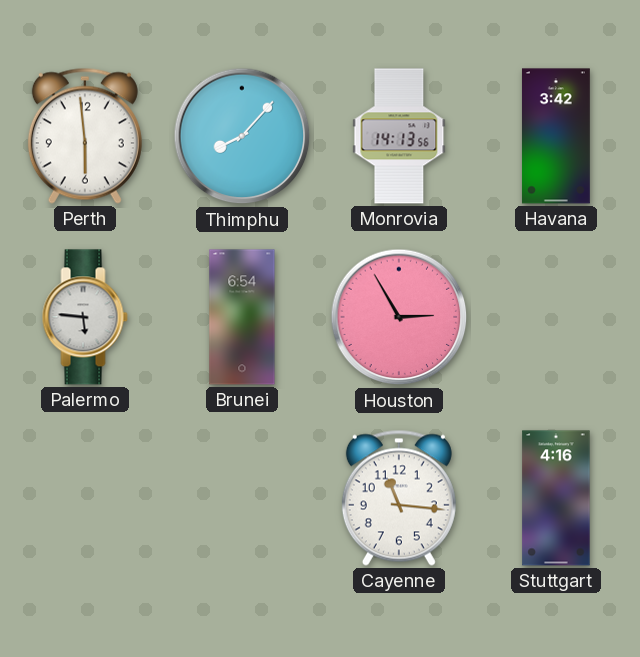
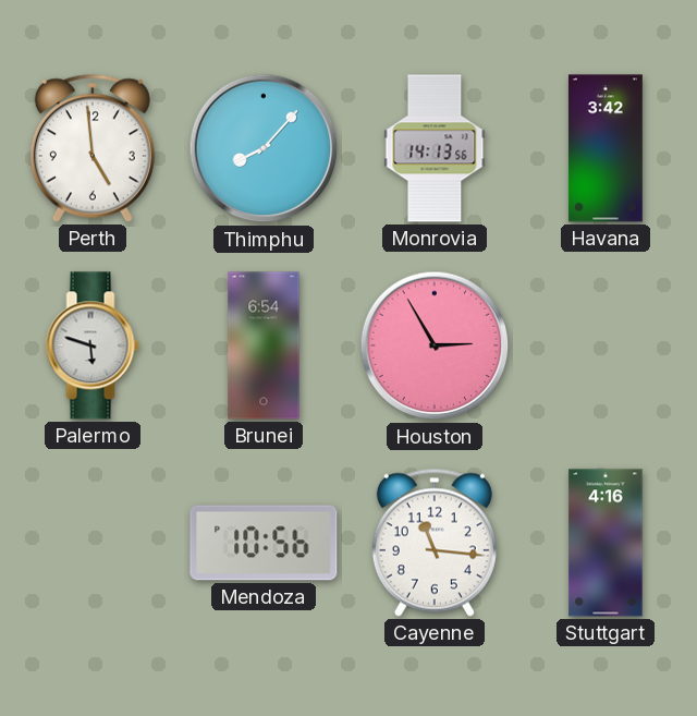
Perth: 5:59 -> 4:59 (93, 148)
Palermo: 5:46 -> 5:48 (93, 345)
Mendoza: none -> 10:56 (264, 543)
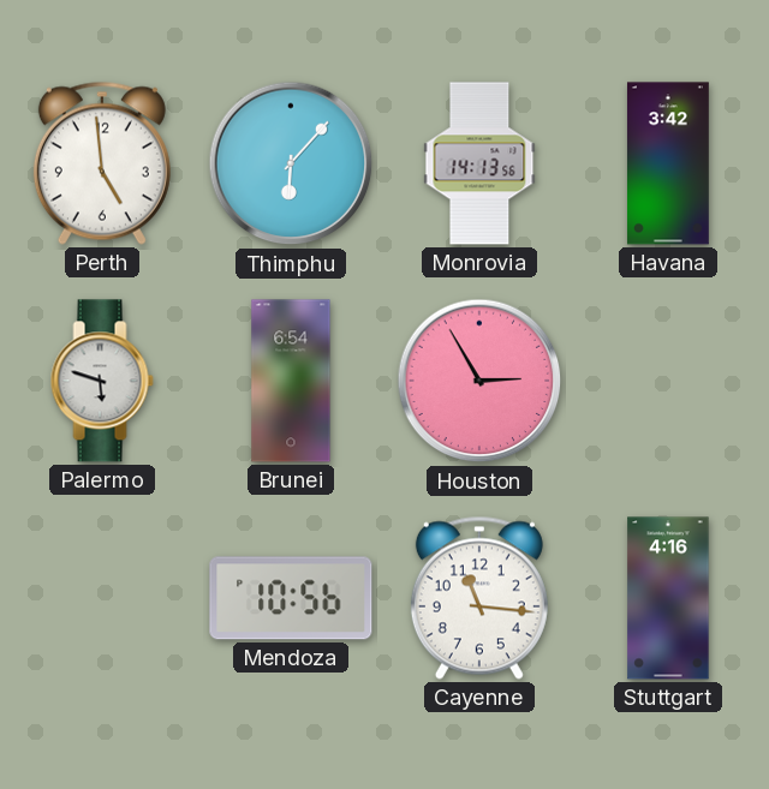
Thimphu: 8:07 -> 6:07 (291, 163)
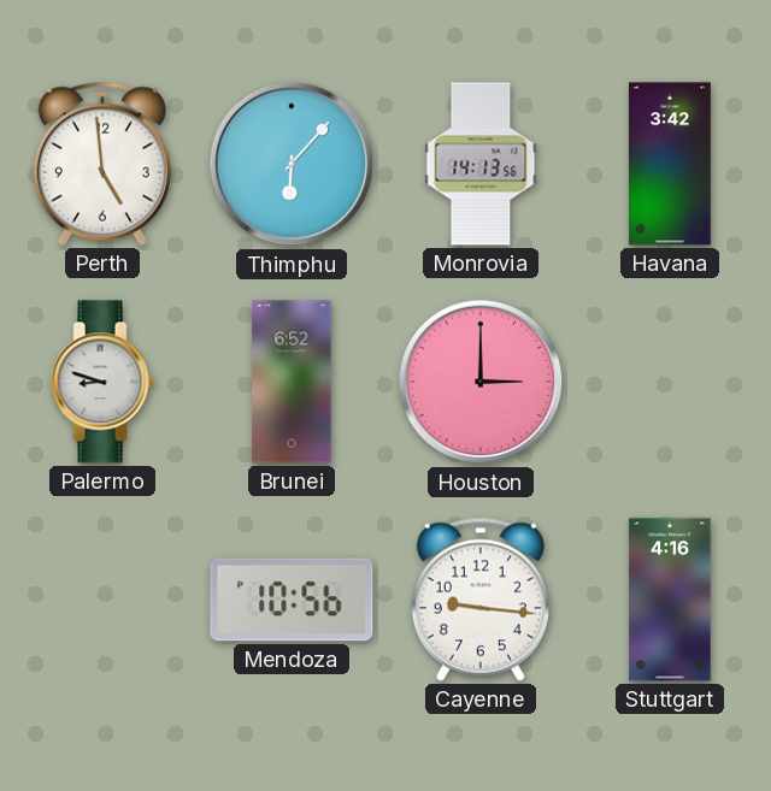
Palermo: 5:48 -> 8:48 (102, 382)
Brunei: 6:54 -> 6:52 (292, 382)
Houston: 2:55 -> 3:00 (481, 382)
Cayenne: 11:16 -> 9:16 (481, 600)
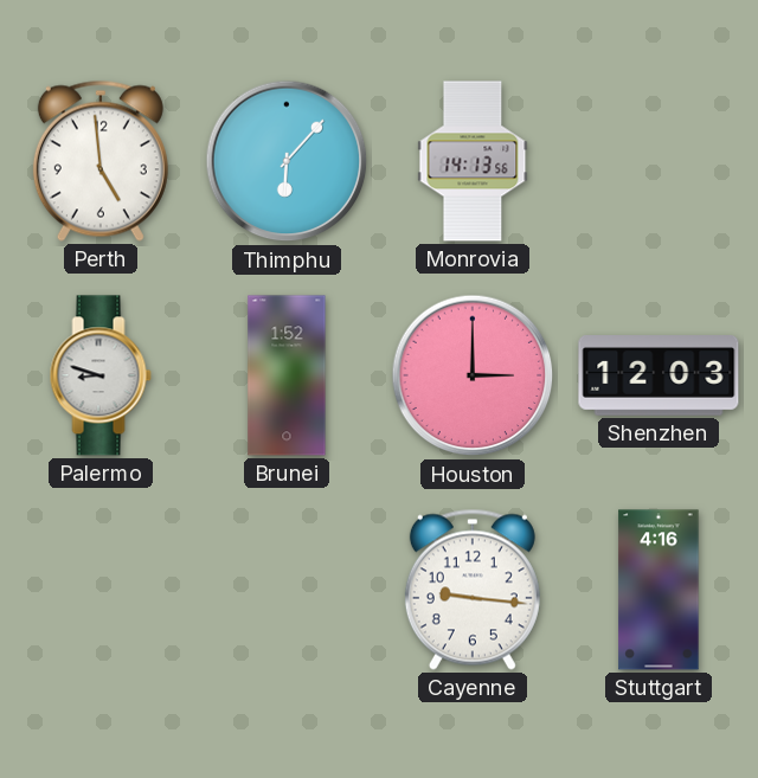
Havana: 3:42 -> none (670, 164)
Brunei: 6:52 -> 1:52 (287, 375)
Shenzhen: none -> 12:03 (659, 377)
Mendoza: 10:56 -> none (292, 600)
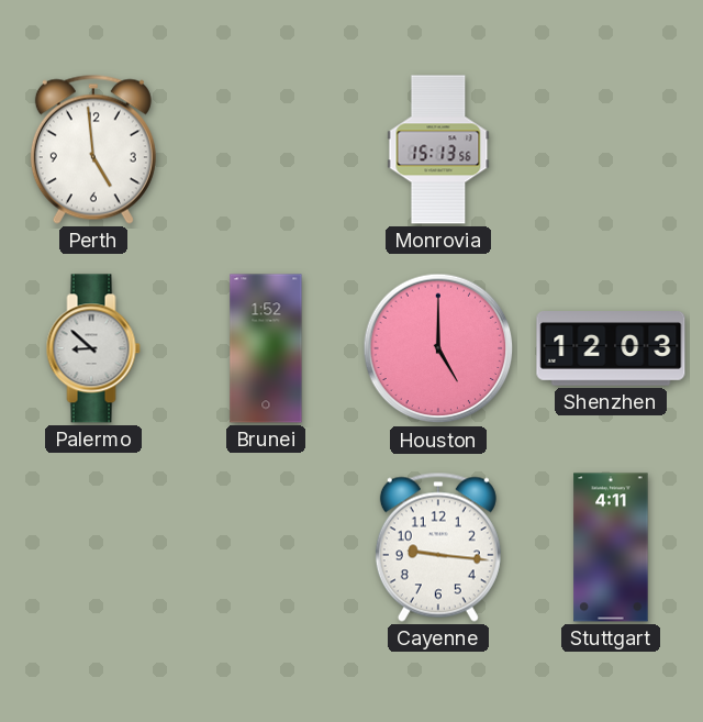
Thimphu: 6:07 -> none (287, 161)
Monrovia: 14:13 -> 15:13 (438, 149)
Palermo: 8:48 -> 8:52 (93, 348)
Houston: 3:00 -> 5:00 (438, 348)
Stuttgart: 4:16 -> 4:11 (611, 547)
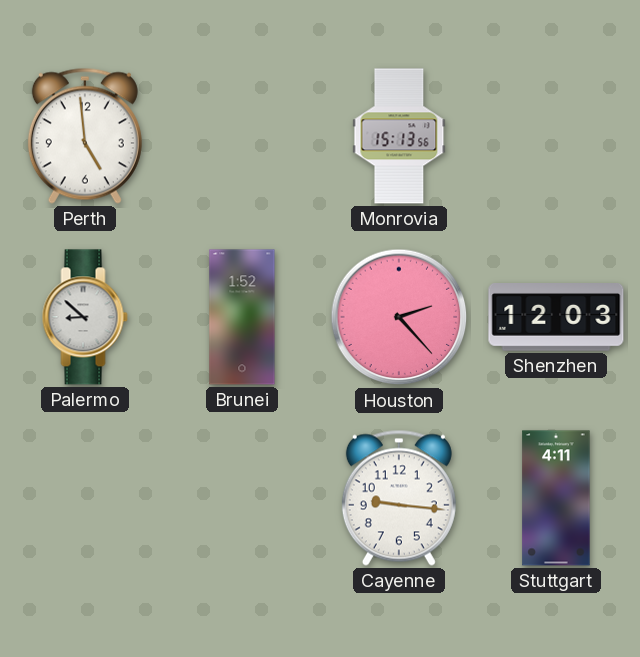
Houston: 5:00 -> 2:23 (399, 317)
